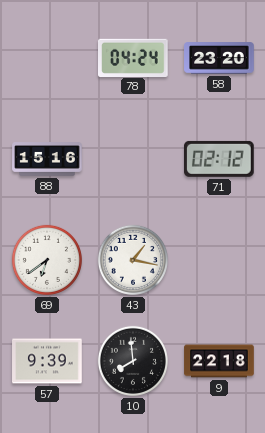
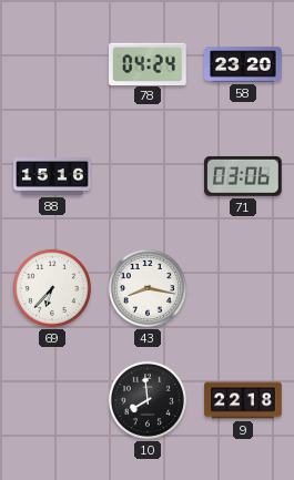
71: 02:12 -> 03:06 (244, 176)
69: 6:39 -> 6:37 (52, 288)
43: 1:17 -> 8:17 (148, 288)
57: 9:39 -> none (47, 361)
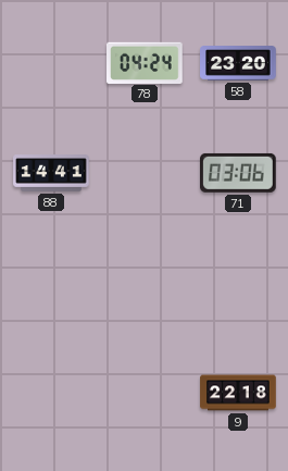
88: 15:16 -> 14:41 (51, 173)
69: 6:37 -> none (52, 288)
43: 8:17 -> none (148, 288)
10: 7:59 -> none (148, 400)
